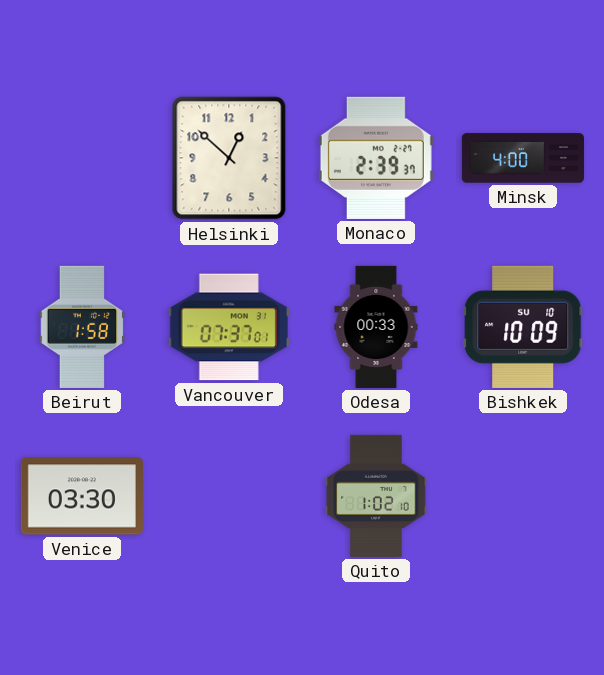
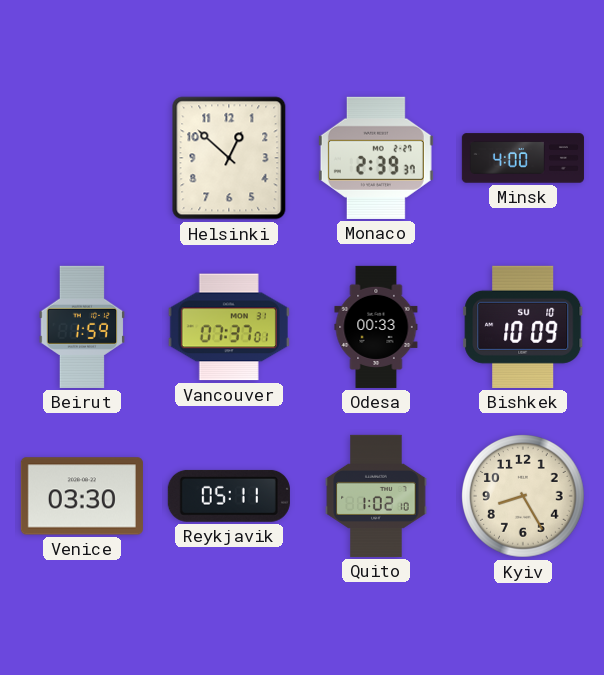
Beirut: 1:58 -> 1:59 (82, 327)
Reykjavik: none -> 05:11 (229, 496)
Kyiv: none -> 8:25 (524, 497)
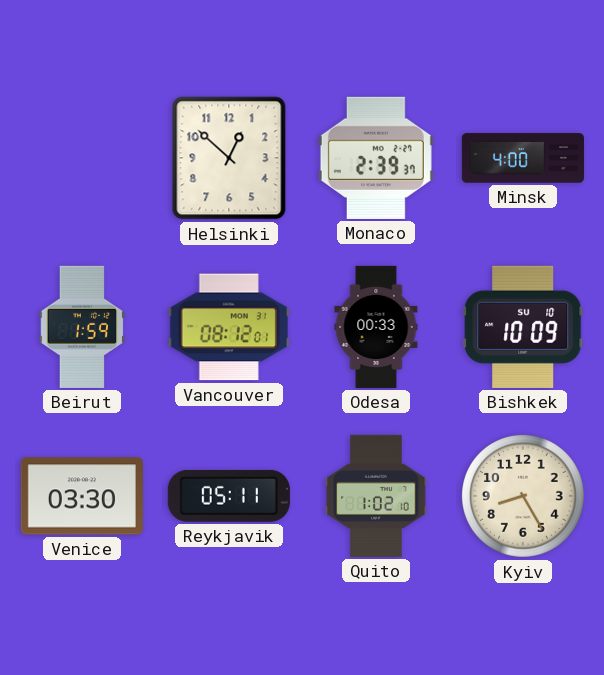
Vancouver: 07:37 -> 08:12 (229, 327)
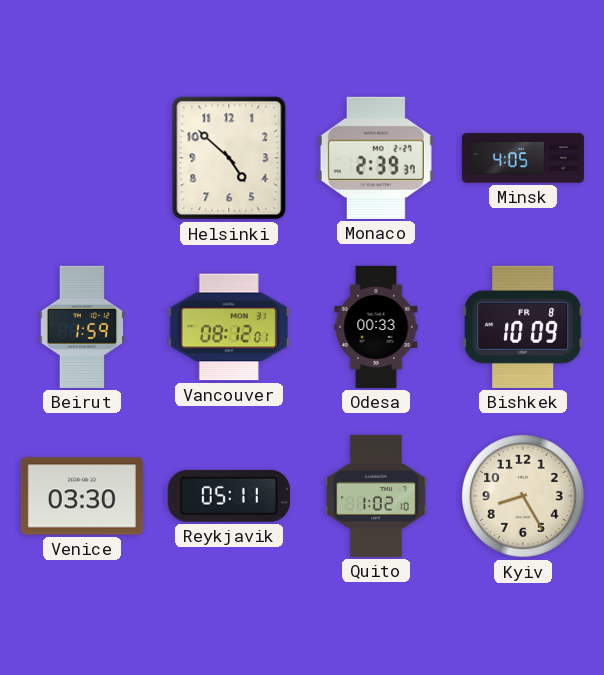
Helsinki: 12:52 -> 4:52 (229, 158)
Minsk: 4:00 -> 4:05 (523, 158)
Bishkek date: SU 10 -> FR 8 (523, 327)
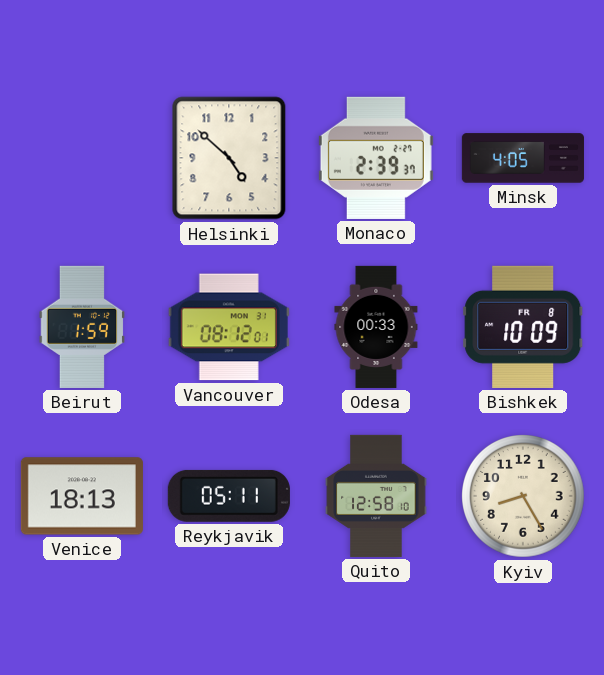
Venice: 03:30 -> 18:13 (82, 496)
Quito: 1:02 -> 12:58 (376, 496)
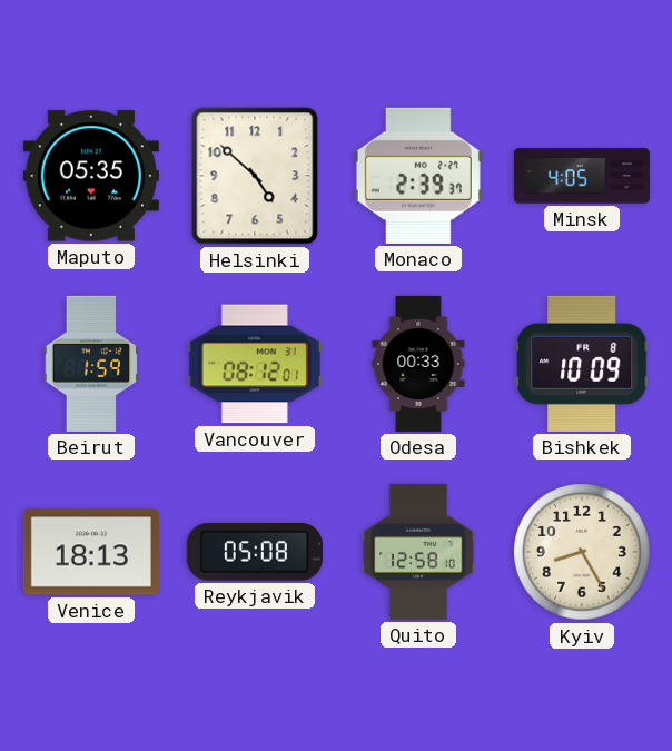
Maputo: none -> 05:35 (91, 176)
Reykjavik: 05:11 -> 05:08 (255, 552)
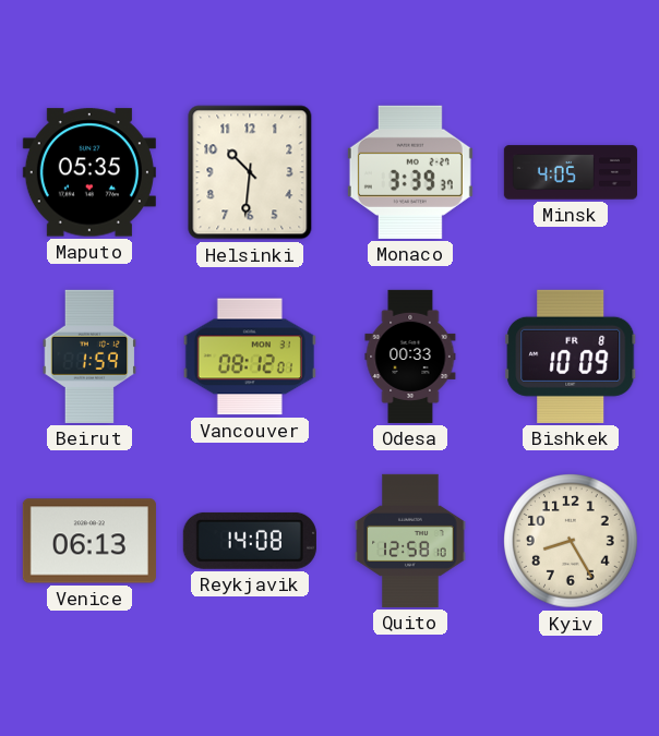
Helsinki: 4:52 -> 10:31 (250, 172)
Monaco: 2:39 -> 3:39 (410, 172)
Venice: 18:13 -> 06:13 (89, 541)
Reykjavik: 05:08 -> 14:08 (250, 541)
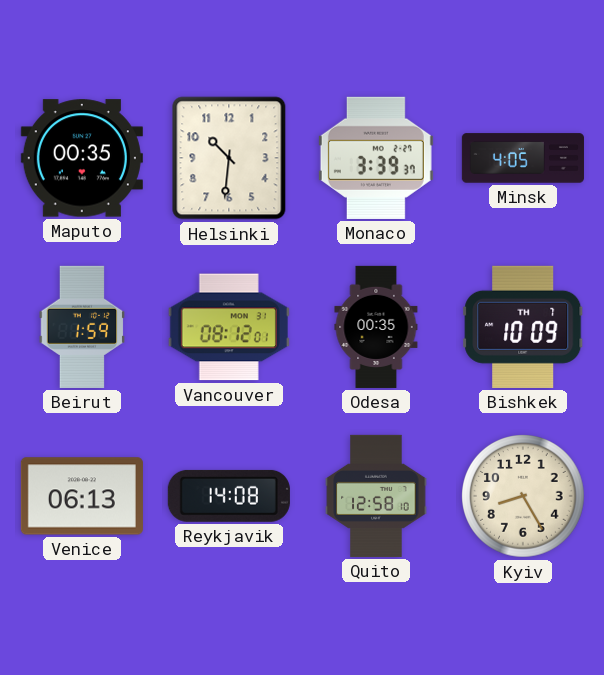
Maputo: 05:35 -> 00:35 (82, 158)
Odesa: 00:33 -> 00:35 (376, 327)
Bishkek date: FR 8 -> TH 7 (523, 327)
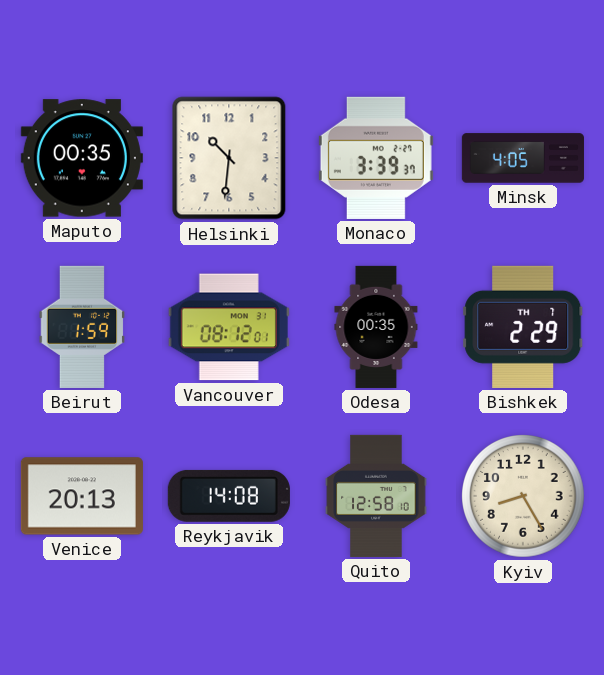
Bishkek: 10:09 -> 2:29 (523, 327)
Venice: 06:13 -> 20:13 (82, 496)
